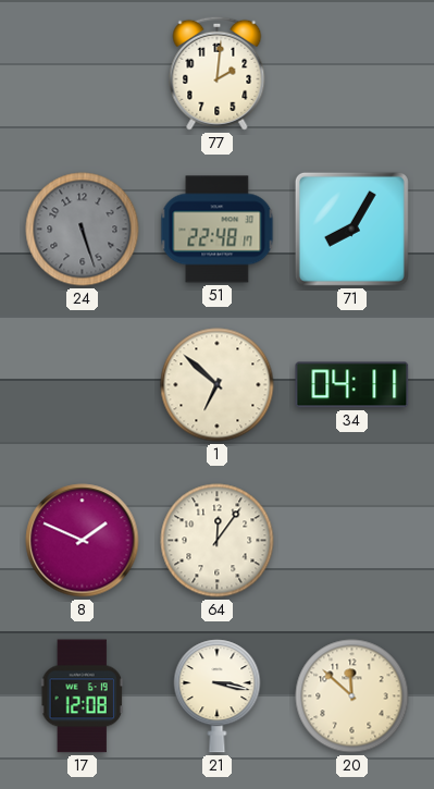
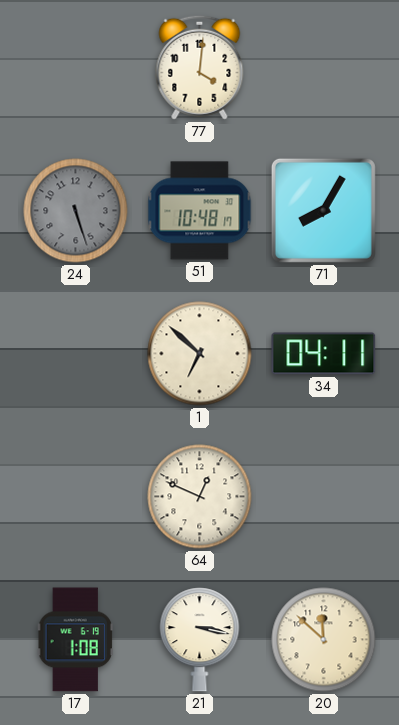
77: 2:01 -> 4:01 (200, 67)
51: 22:48 -> 10:48 (200, 211)
8: 1:49 -> none (83, 541)
64: 12:06 -> 12:49 (200, 497)
17: 12:08 -> 1:08 (75, 640)
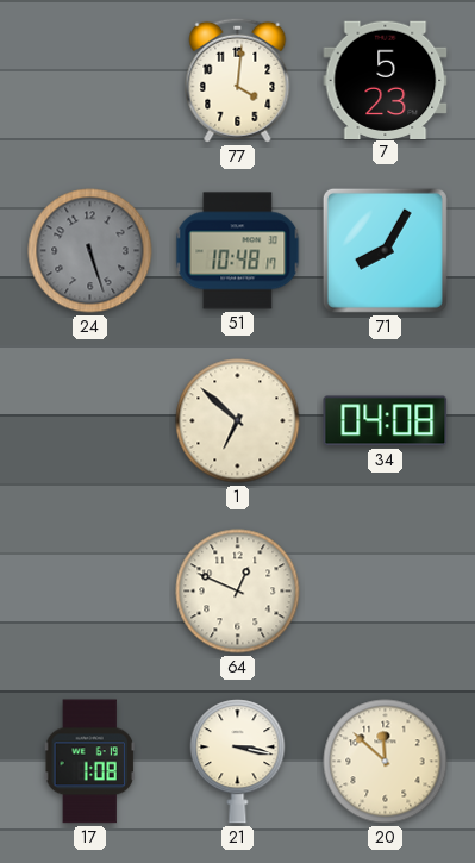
7: none -> 5:23 (386, 80)
34: 04:11 -> 04:08 (386, 421)
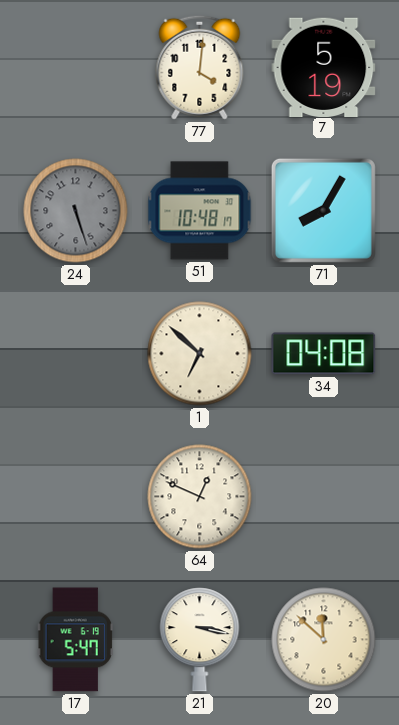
7: 5:23 -> 5:19 (324, 67)
17: 1:08 -> 5:47 (75, 640)
